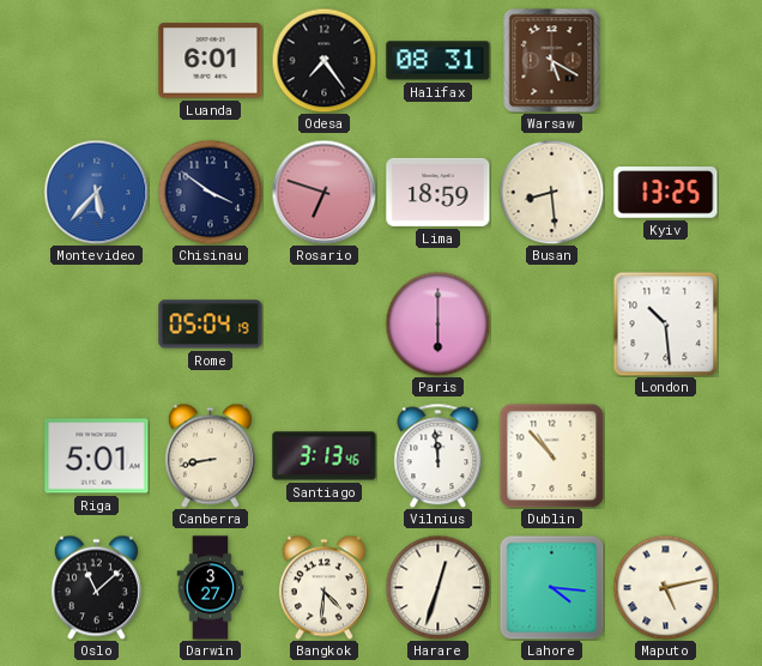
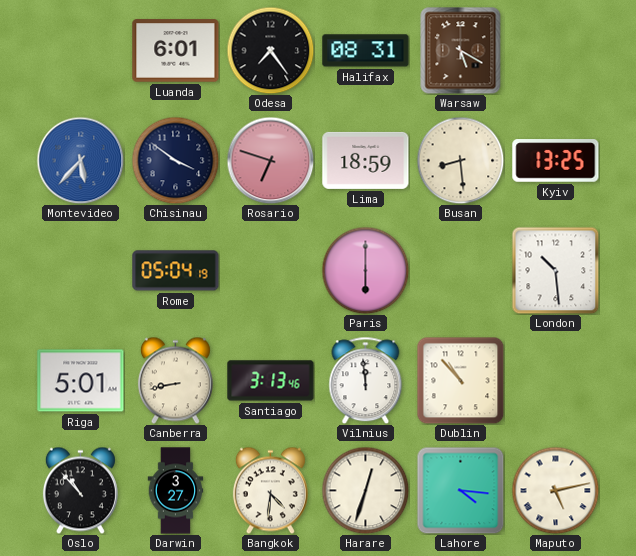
Oslo: 11:08 -> 10:53 (80, 490)
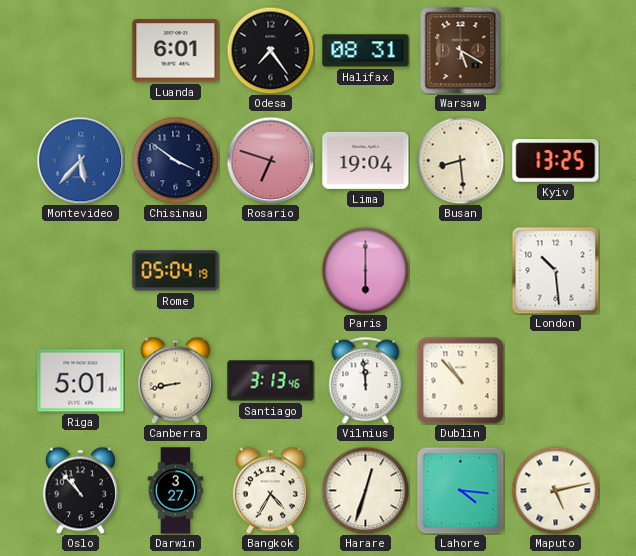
Lima: 18:59 -> 19:04 (366, 160)
Bangkok: 4:31 -> 4:35 (270, 490)
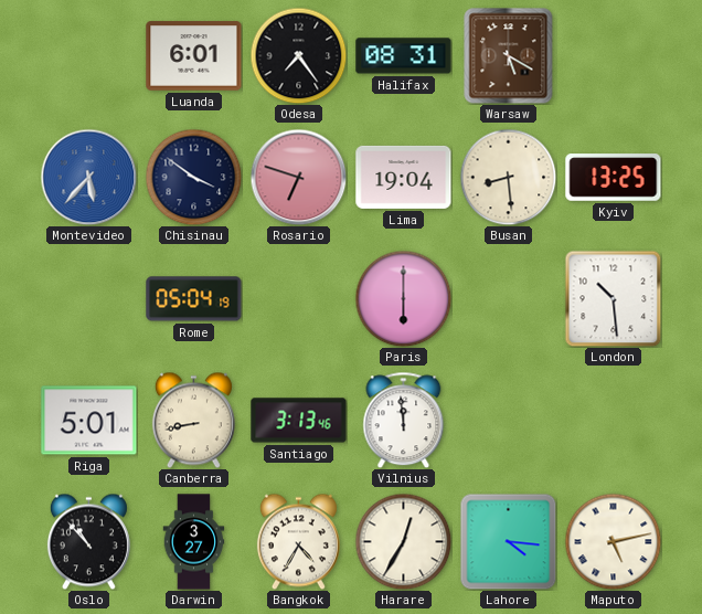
Dublin: 10:53 -> none (460, 380)
Harare: 12:33 -> 12:35 (403, 541)
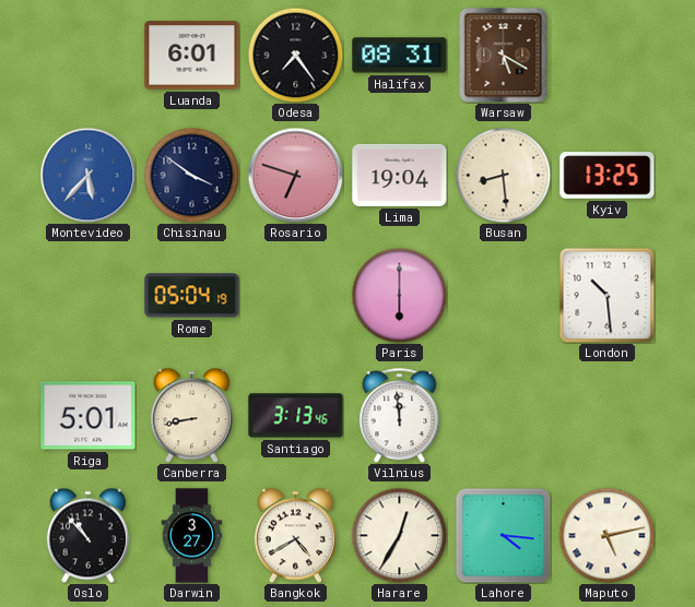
Bangkok: 4:35 -> 4:40 (295, 535)
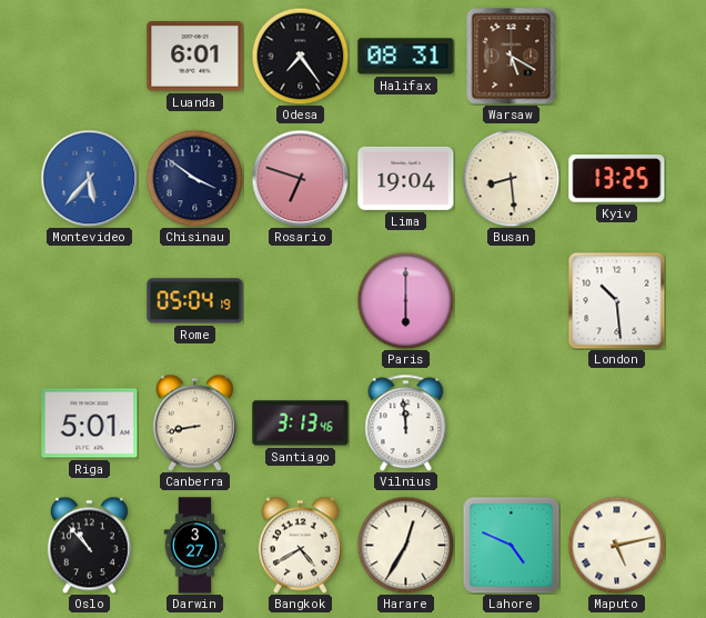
Lahore: 4:16 -> 4:49 (511, 545)
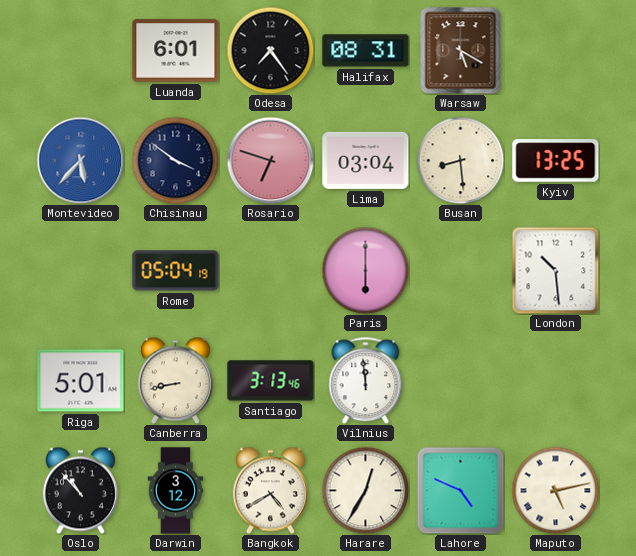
Lima: 19:04 -> 03:04 (366, 160)
Darwin: 3:27 -> 3:12 (176, 491)
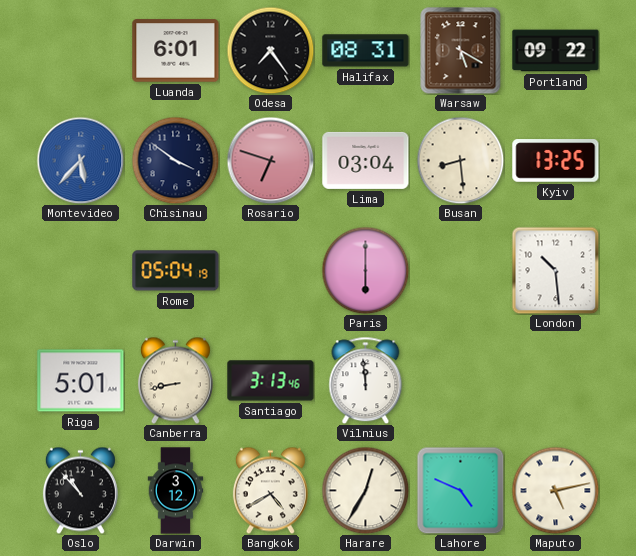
Portland: none -> 09:22 (556, 51)
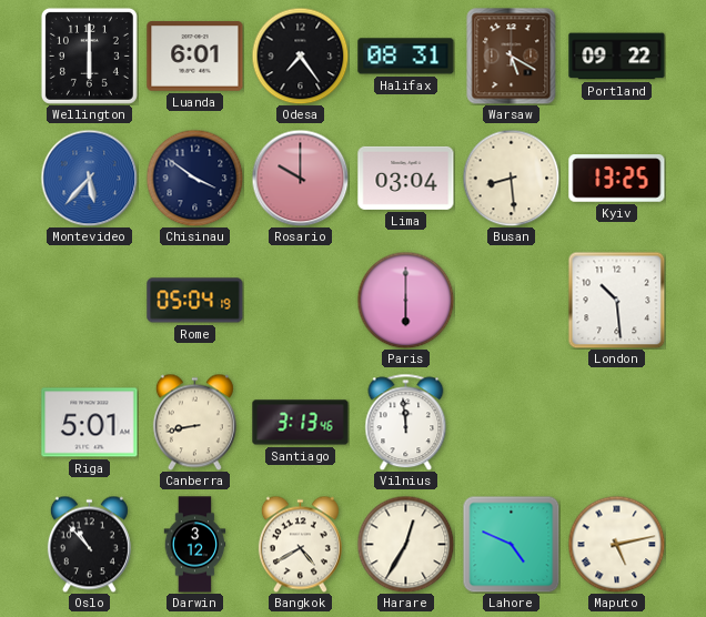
Wellington: none -> 6:00 (89, 55)
Rosario: 6:48 -> 10:00 (300, 178)
